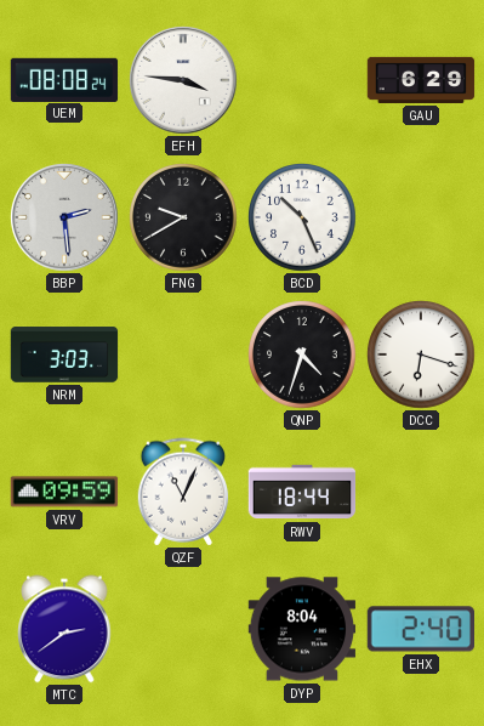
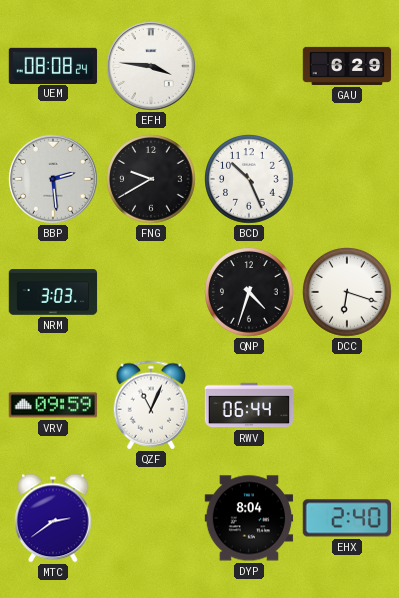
RWV: 18:44 -> 06:44 (249, 405)
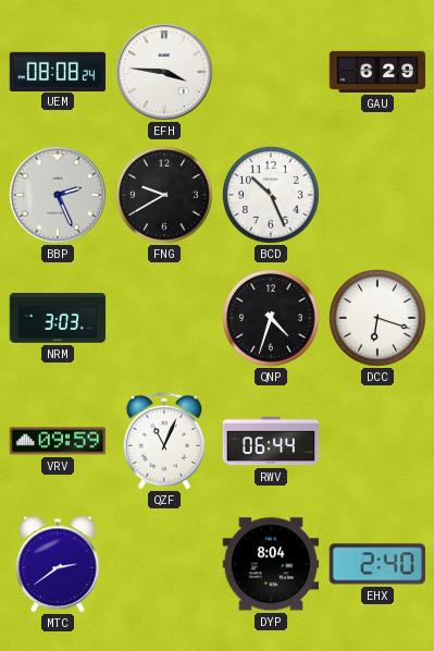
BBP: 2:29 -> 2:26 (58, 195)
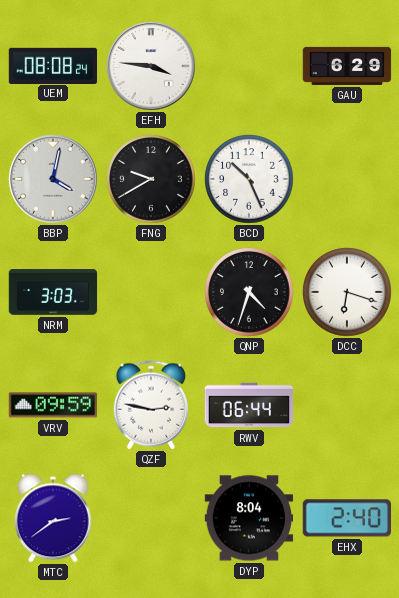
BBP: 2:26 -> 4:02 (53, 179)
QZF: 11:04 -> 2:47 (151, 405)
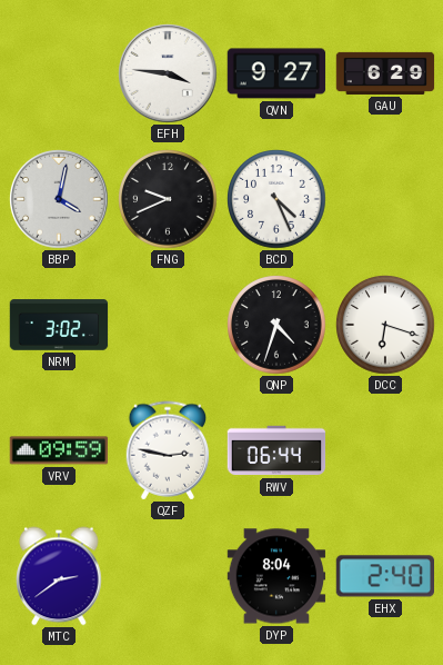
UEM: 08:08 -> none (53, 65)
QVN: none -> 9:27 (276, 73)
FNG: 9:40 -> 9:41 (168, 199)
BCD: 10:26 -> 4:26 (276, 199)
NRM: 3:03 -> 3:02 (59, 325)
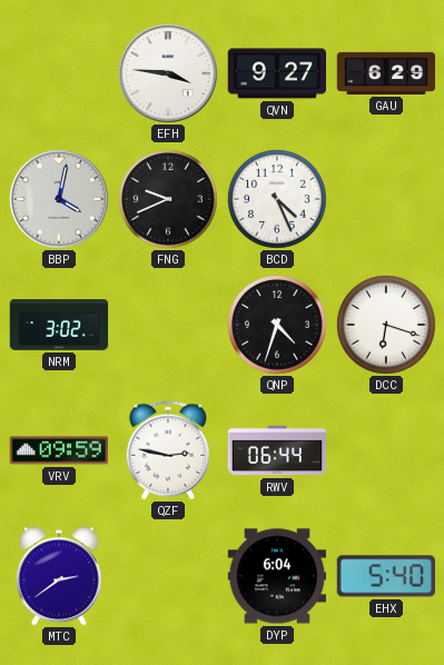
DYP: 8:04 -> 6:04 (277, 576)
EHX: 2:40 -> 5:40 (386, 576)
